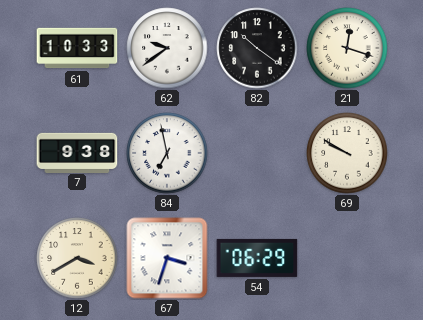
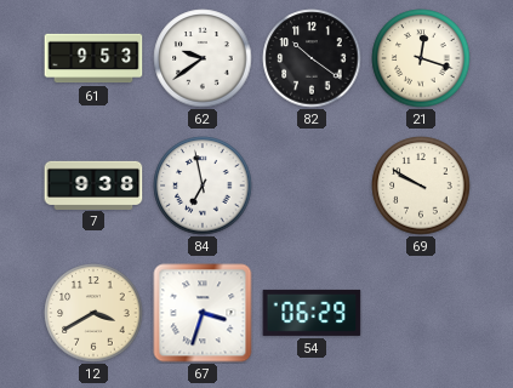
61: 10:33 -> 9:53 (93, 58)
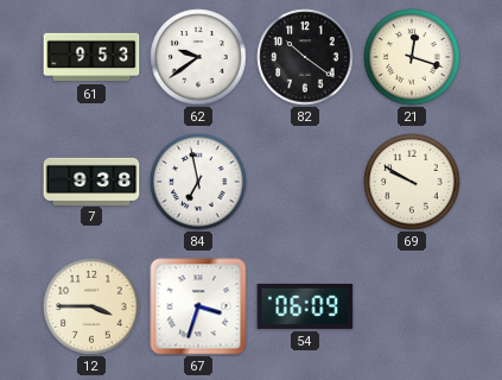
12: 3:40 -> 3:45 (91, 306)
54: 06:29 -> 06:09 (305, 306)
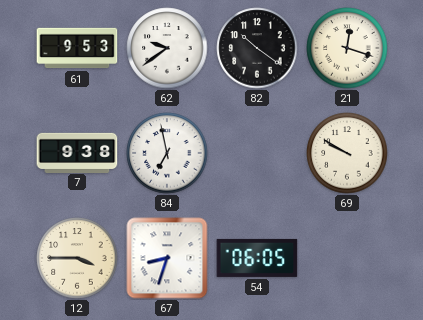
67: 3:33 -> 8:33 (167, 258)
54: 06:09 -> 06:05 (257, 258)
